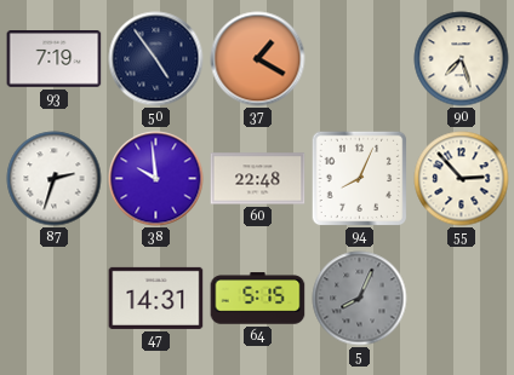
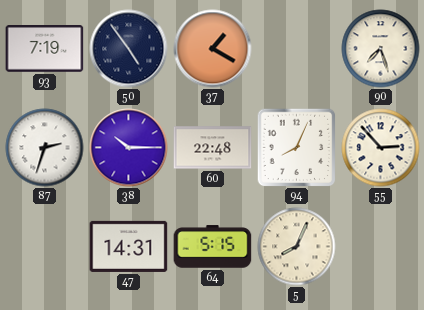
38: 9:59 -> 10:15 (129, 148)
5 dial: grey -> cream (297, 247)
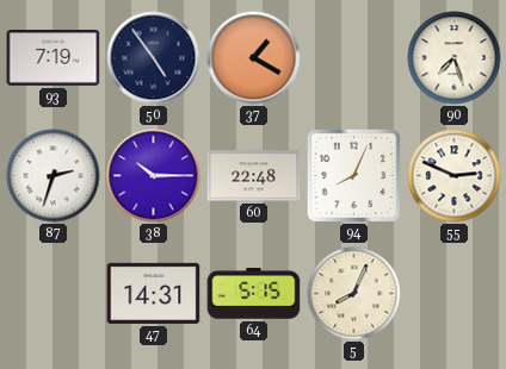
55: 2:53 -> 2:49 (455, 176)
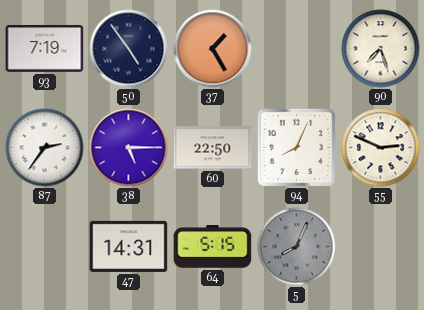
37: 1:20 -> 1:25 (213, 49)
87: 2:33 -> 2:36 (45, 148)
38: 10:15 -> 5:15 (129, 148)
60: 22:48 -> 22:50 (213, 148)
5 dial: cream -> grey (297, 247)
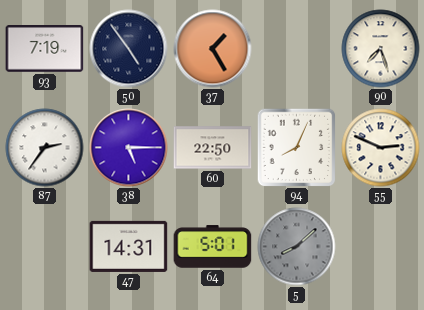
64: 5:15 -> 5:01 (213, 247)
5: 8:04 -> 8:08 (297, 247)
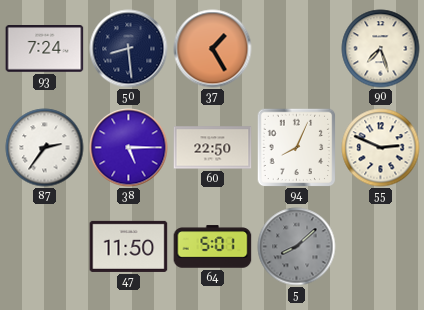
93: 7:19 -> 7:24 (45, 49)
50: 4:54 -> 8:29 (129, 49)
47: 14:31 -> 11:50 (129, 246)
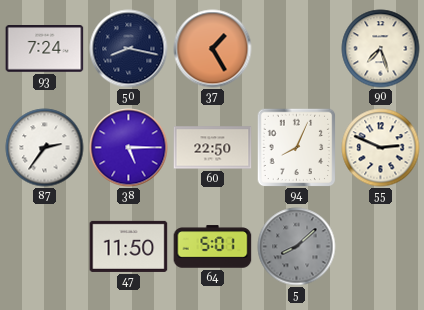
50: 8:29 -> 8:17 (129, 49)
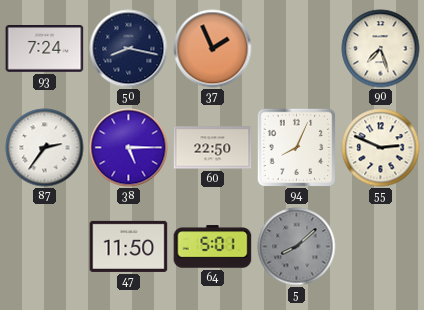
37: 1:25 -> 1:56 (213, 49)
